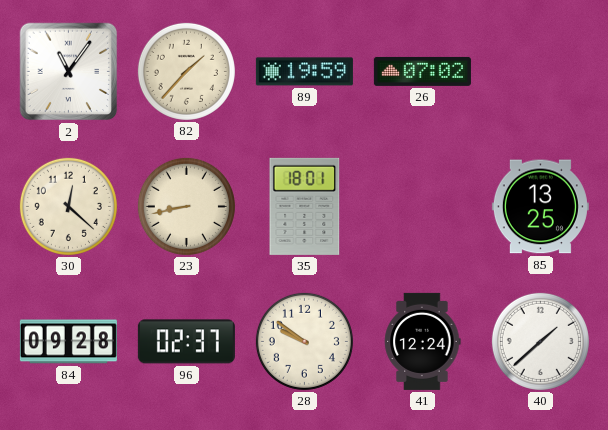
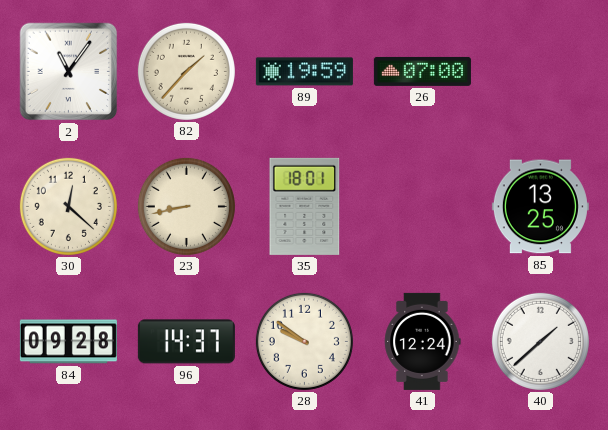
26: 07:02 -> 07:00 (422, 71)
96: 02:37 -> 14:37 (186, 342)
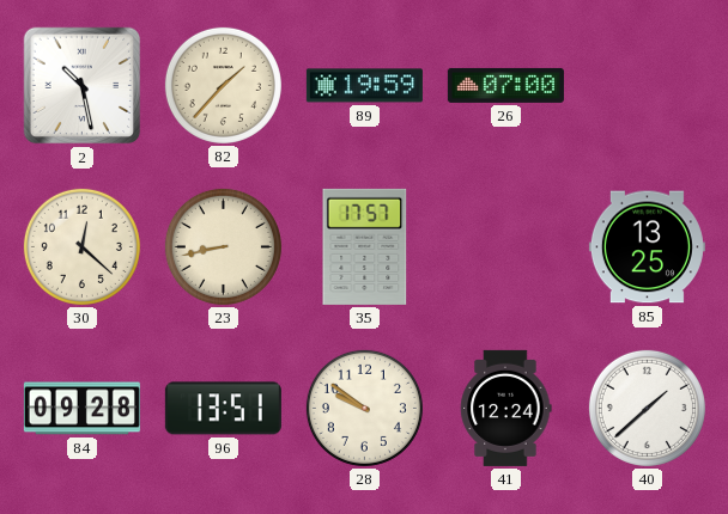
2: 11:06 -> 10:28 (83, 86)
35: 18:01 -> 17:57 (365, 246)
96: 14:37 -> 13:51 (223, 409)
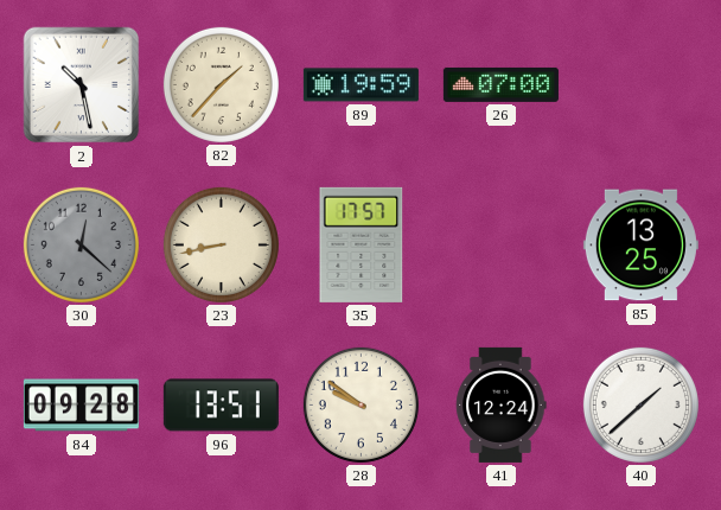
30 dial: cream -> grey (81, 244)
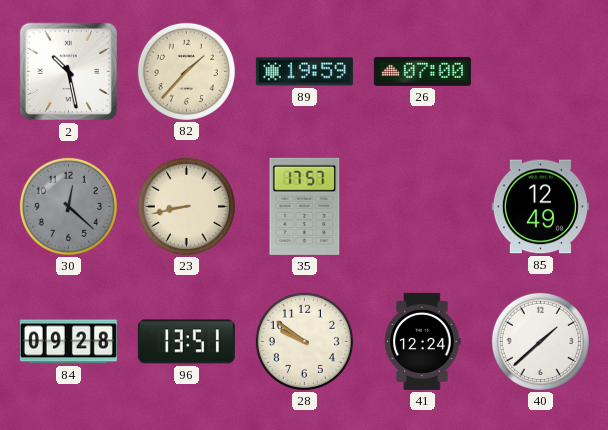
85: 13:25 -> 12:49 (540, 207)
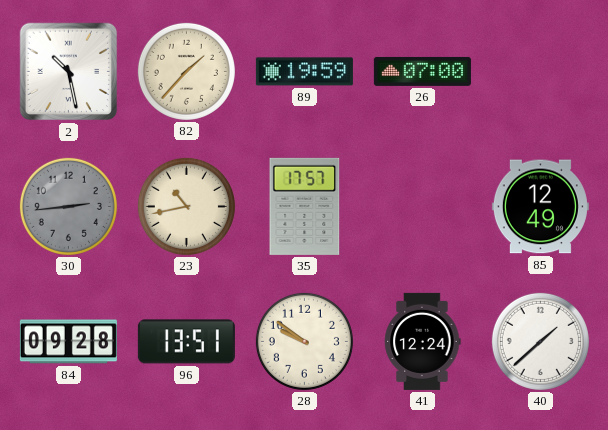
30: 12:22 -> 2:44 (68, 206)
23: 8:43 -> 10:43 (186, 206)
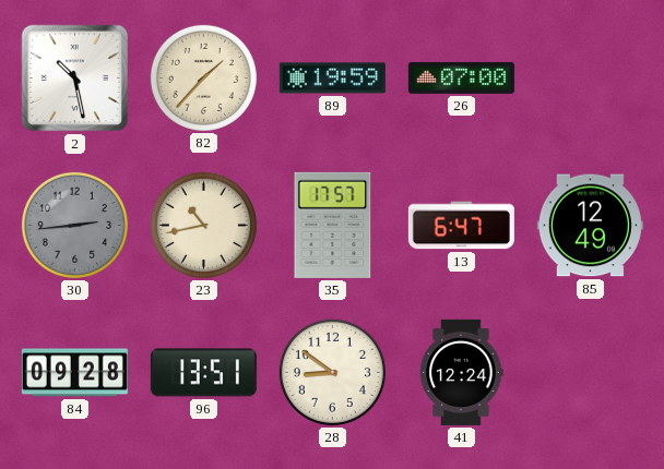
13: none -> 6:47 (461, 226)
28: 9:51 -> 8:51 (332, 372)
40: 1:38 -> none (540, 341)
